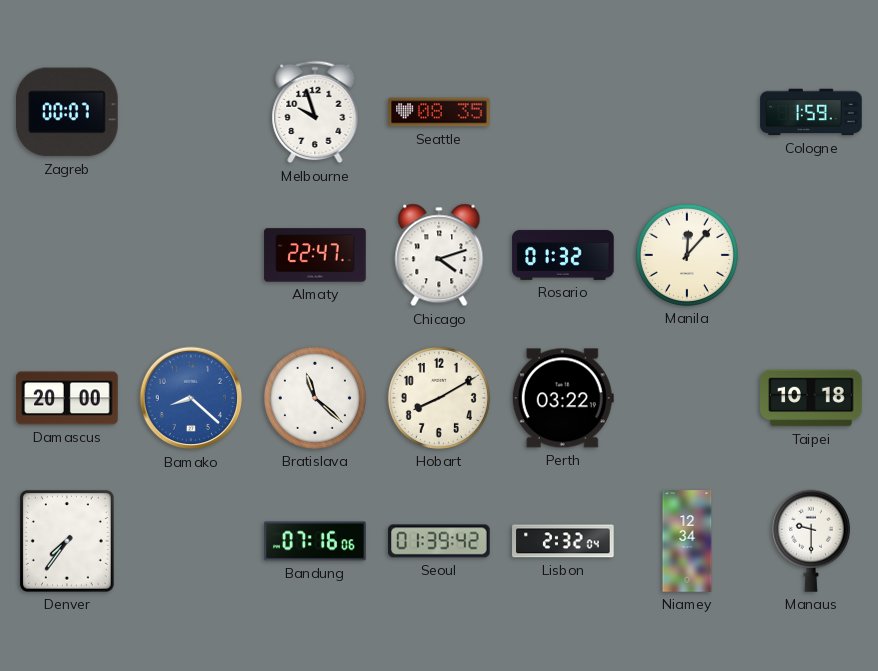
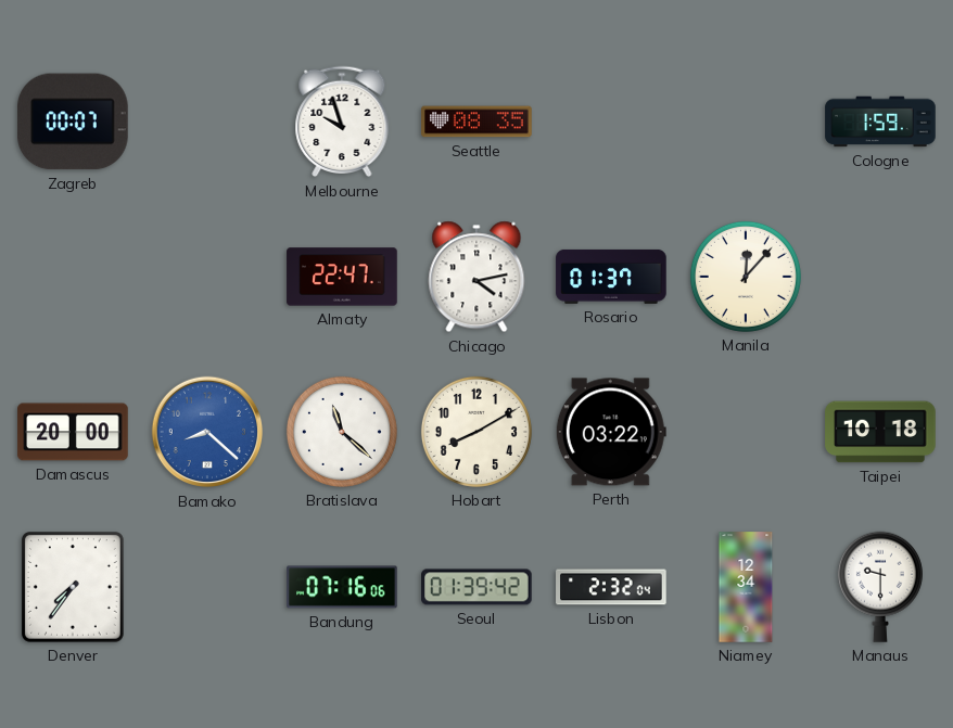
Chicago: 4:12 -> 4:13 (476, 277)
Rosario: 01:32 -> 01:37 (611, 277)
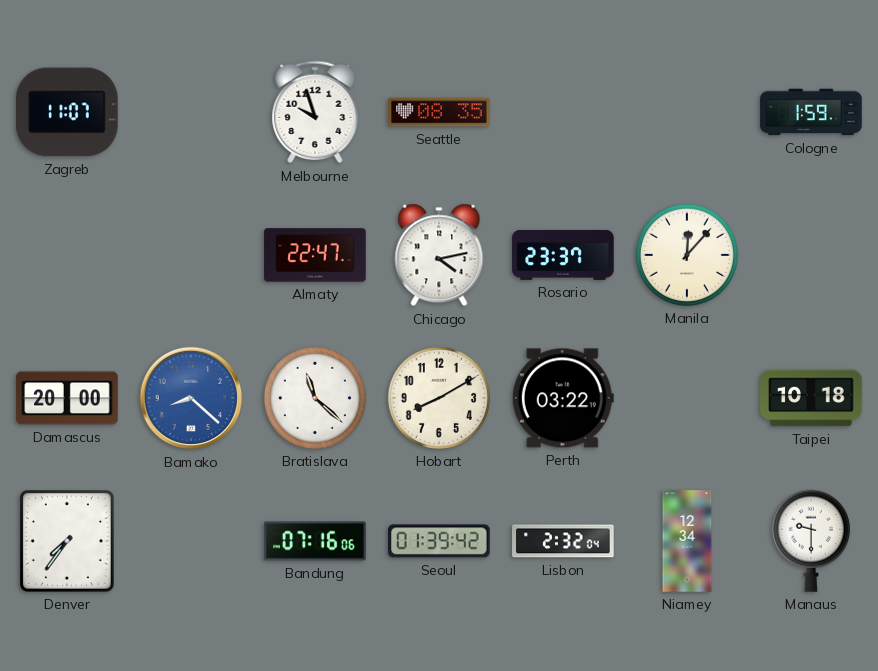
Zagreb: 00:07 -> 11:07 (67, 112)
Rosario: 01:37 -> 23:37 (563, 255)
